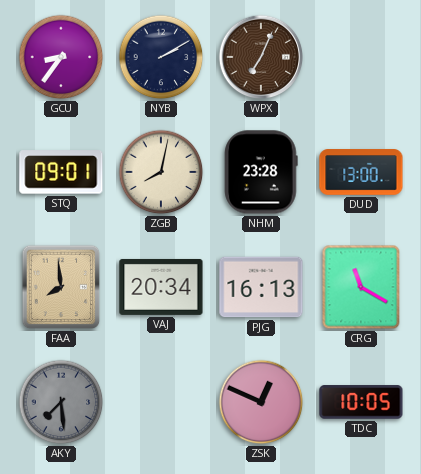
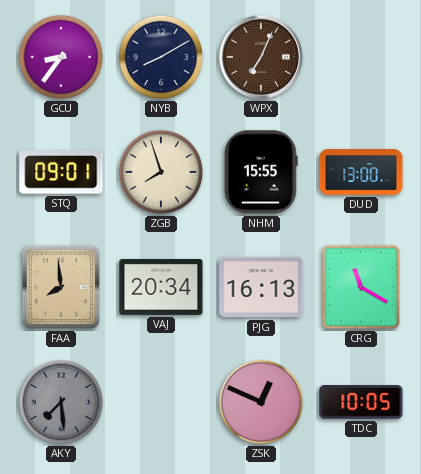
NYB: 2:10 -> 8:10 (161, 57)
ZGB: 8:02 -> 7:57 (161, 172)
NHM: 23:28 -> 15:55 (261, 172)
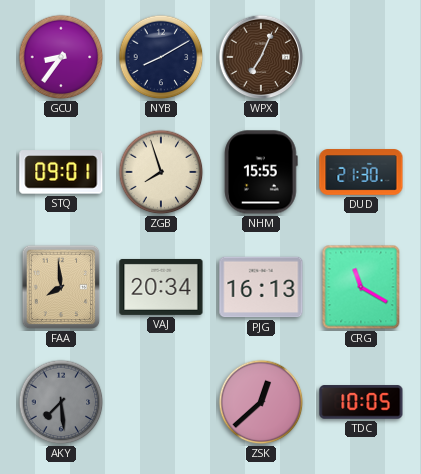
DUD: 13:00 -> 21:30 (361, 172)
ZSK: 12:49 -> 12:38 (261, 402)
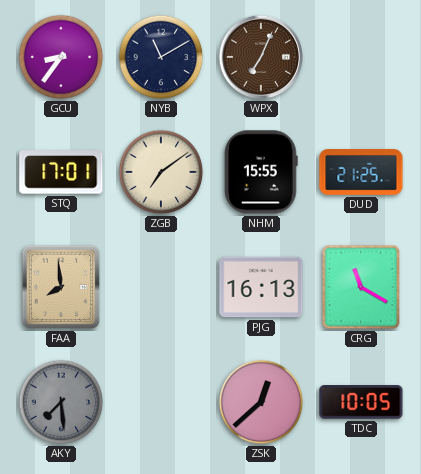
NYB: 8:10 -> 11:10 (161, 57)
STQ: 09:01 -> 17:01 (61, 172)
ZGB: 7:57 -> 7:09 (161, 172)
DUD: 21:30 -> 21:25 (361, 172)
VAJ: 20:34 -> none (161, 287)
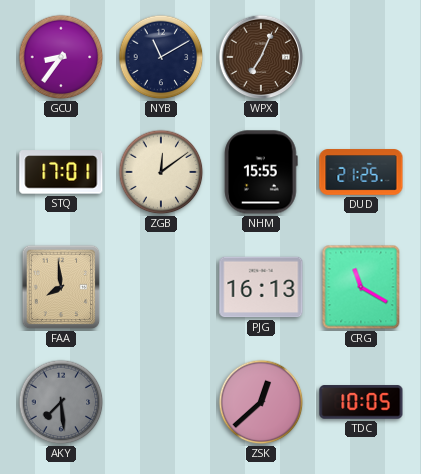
ZGB: 7:09 -> 12:09 (161, 172)
